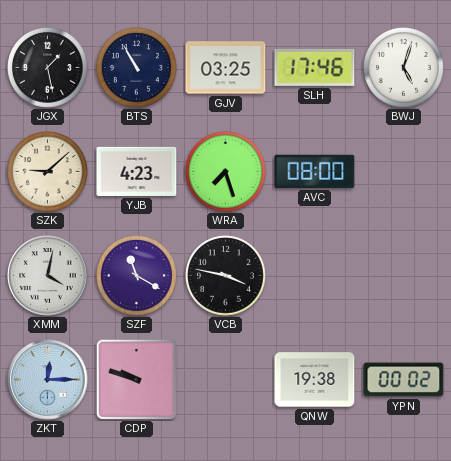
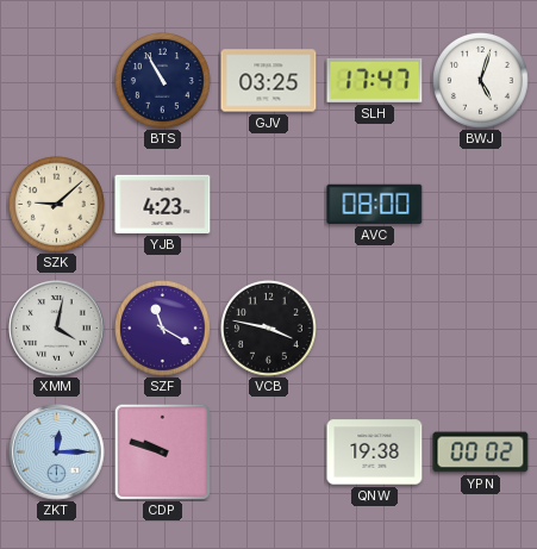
JGX: 1:28 -> none (48, 68)
SLH: 17:46 -> 17:47 (375, 80)
WRA: 7:27 -> none (226, 172)
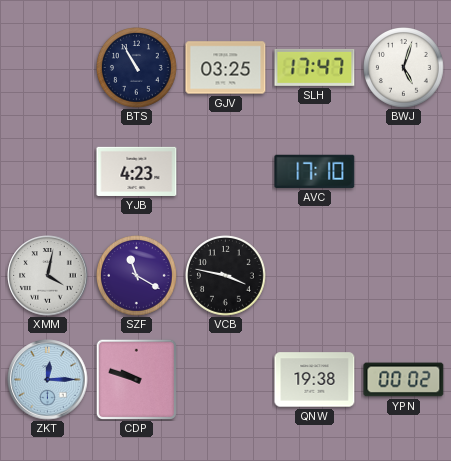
SZK: 9:08 -> none (57, 205)
AVC: 08:00 -> 17:10 (315, 171)
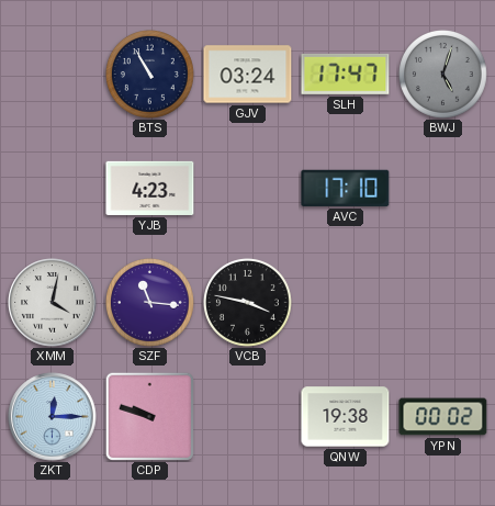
GJV: 03:25 -> 03:24 (248, 75)
BWJ dial: white -> grey (443, 75)
SZF: 11:20 -> 11:16 (150, 303)
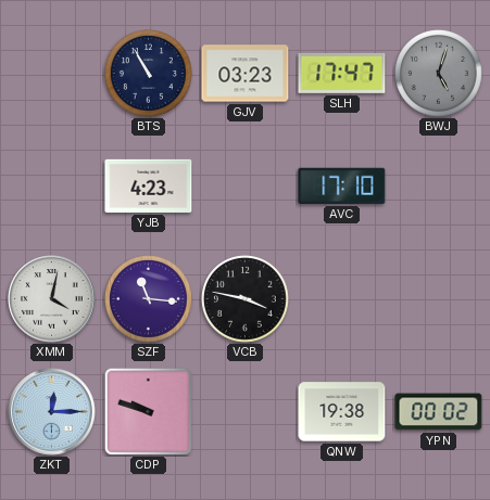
GJV: 03:24 -> 03:23 (246, 74)
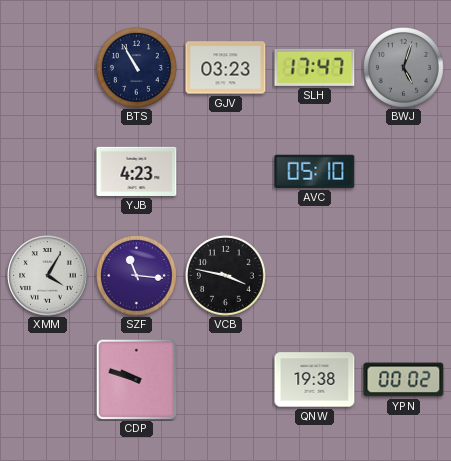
AVC: 17:10 -> 05:10 (315, 171)
XMM: 4:02 -> 4:05 (48, 276)
ZKT: 12:15 -> none (52, 412)
